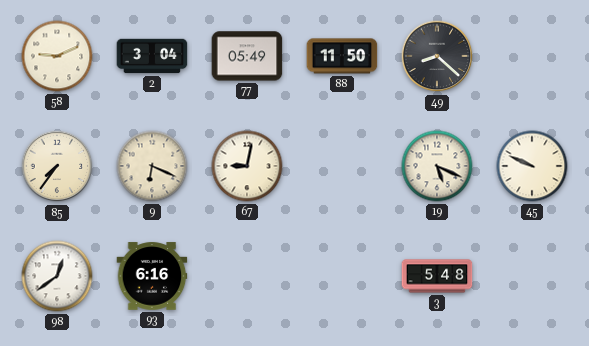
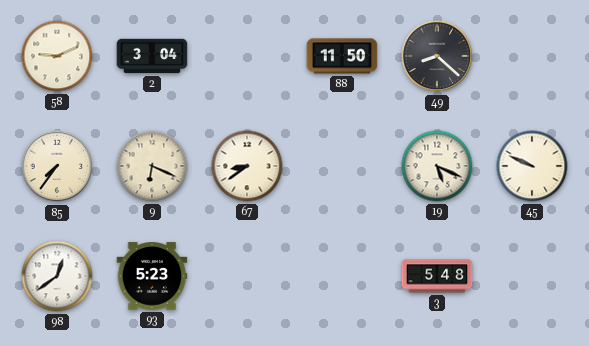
77: 05:49 -> none (247, 56)
67: 9:02 -> 8:39 (247, 166)
93: 6:16 -> 5:23 (152, 276)
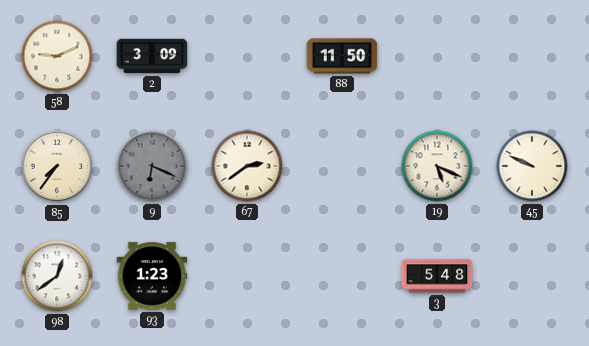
2: 3:04 -> 3:09 (152, 56)
49: 8:22 -> none (437, 56)
9 dial: cream -> grey (152, 166)
67: 8:39 -> 2:39 (247, 166)
93: 5:23 -> 1:23 (152, 276)
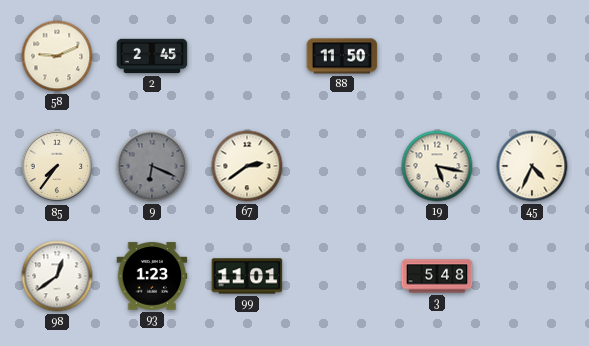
2: 3:09 -> 2:45 (152, 56)
19: 5:19 -> 5:17 (437, 166)
45: 9:49 -> 4:34 (532, 166)
99: none -> 11:01 (247, 276)
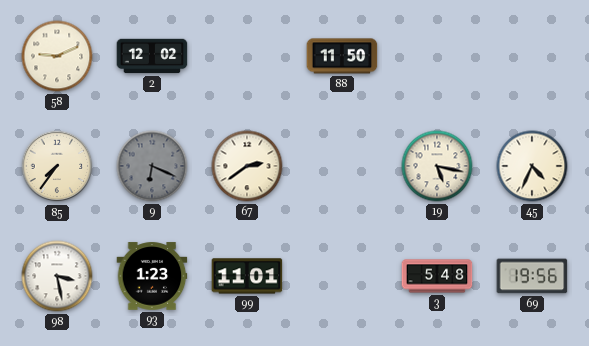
2: 2:45 -> 12:02 (152, 56)
98: 12:39 -> 3:28 (57, 276)
69: none -> 19:56 (532, 276)
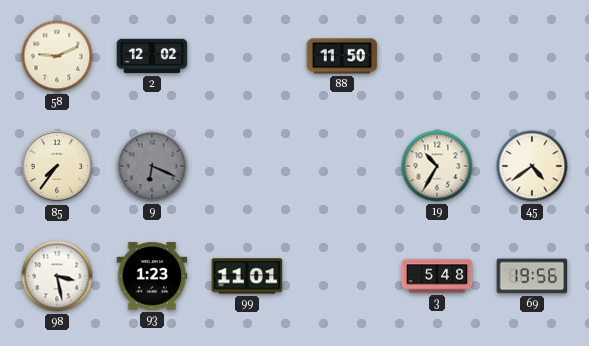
67: 2:39 -> none (247, 166)
19: 5:17 -> 10:35 (437, 166)
45: 4:34 -> 4:39 (532, 166)
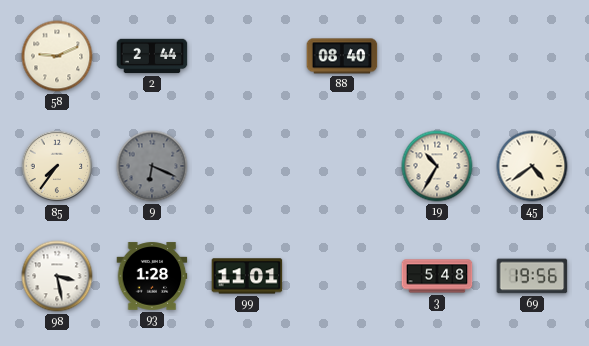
2: 12:02 -> 2:44 (152, 56)
88: 11:50 -> 08:40 (342, 56)
93: 1:23 -> 1:28 (152, 276)
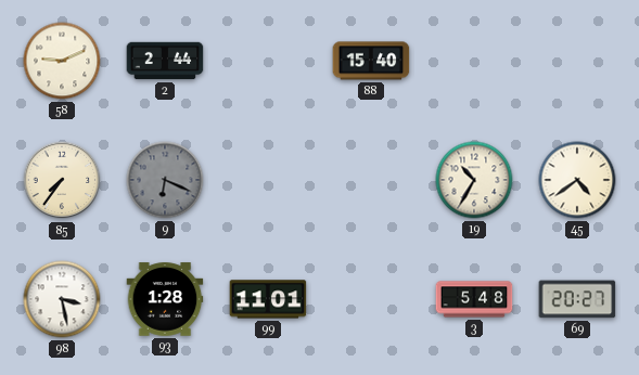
88: 08:40 -> 15:40 (371, 61)
69: 19:56 -> 20:27 (577, 299)
